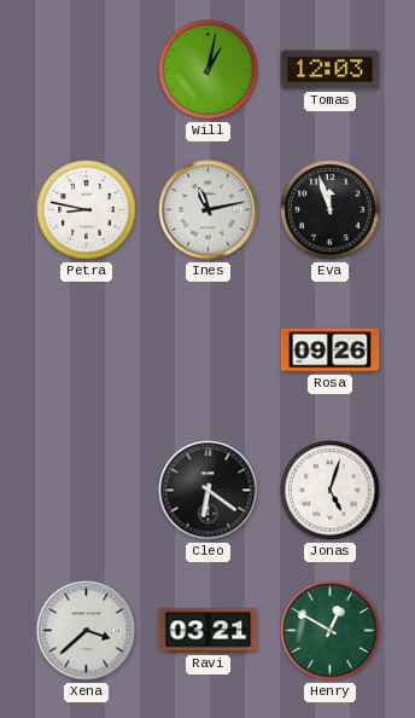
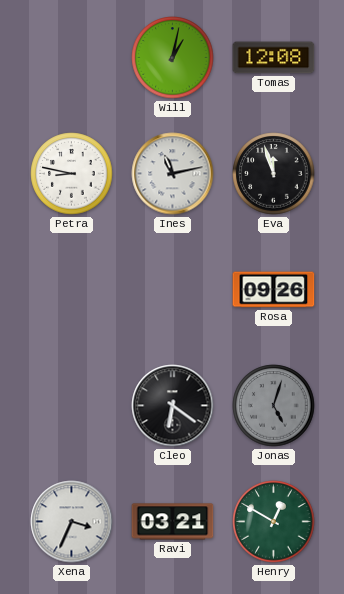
Tomas: 12:03 -> 12:08 (274, 58)
Jonas dial: white -> grey (274, 406)
Xena: 3:38 -> 3:34 (72, 522)
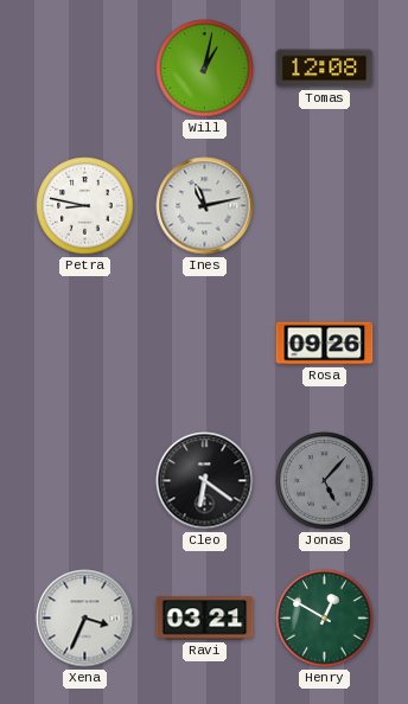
Eva: 11:57 -> none (274, 174)
Jonas: 5:03 -> 5:07 (325, 481)
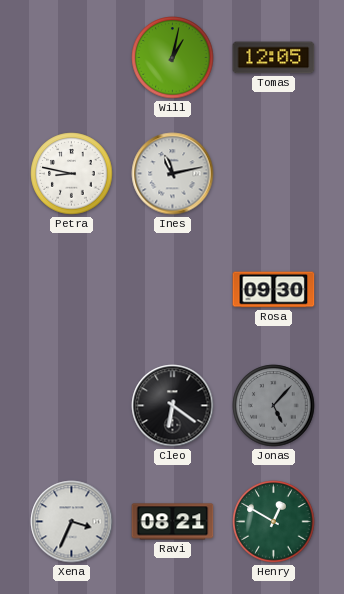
Tomas: 12:08 -> 12:05 (274, 58)
Rosa: 09:26 -> 09:30 (274, 290)
Ravi: 03:21 -> 08:21 (173, 522)
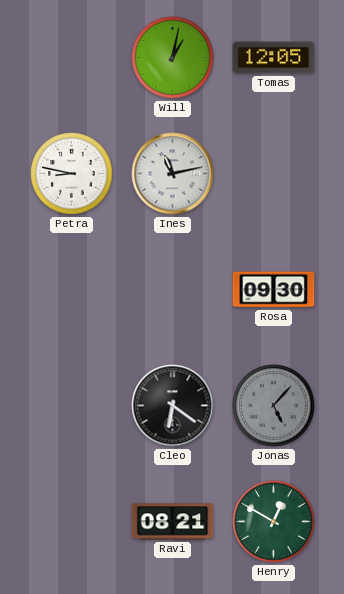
Xena: 3:34 -> none (72, 522)
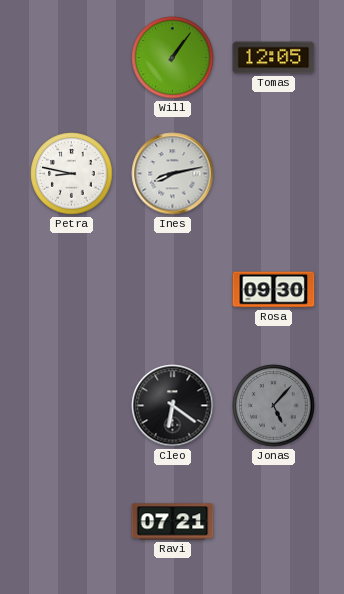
Will: 1:02 -> 1:06 (173, 58)
Ines: 11:13 -> 8:13 (173, 174)
Ravi: 08:21 -> 07:21 (173, 522)
Henry: 12:50 -> none (274, 522)
